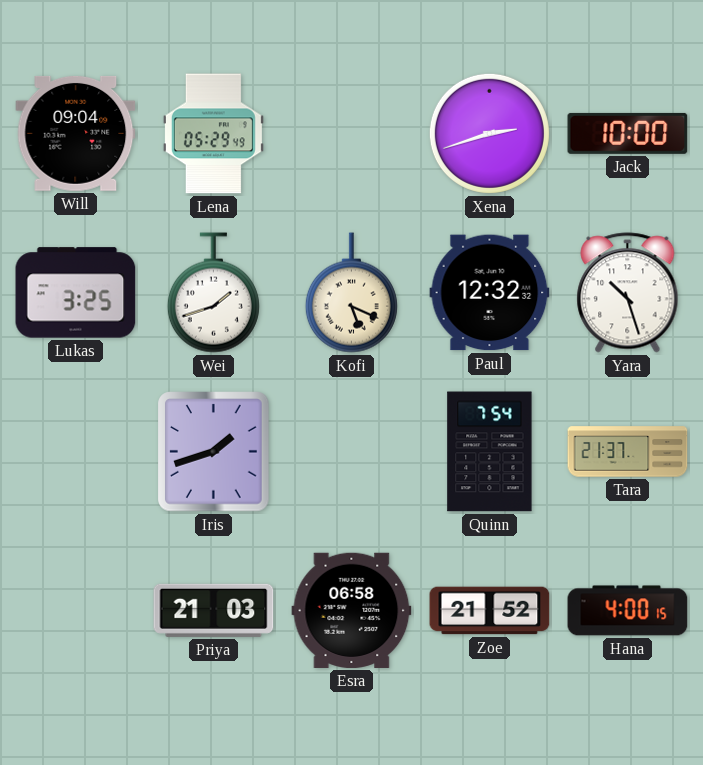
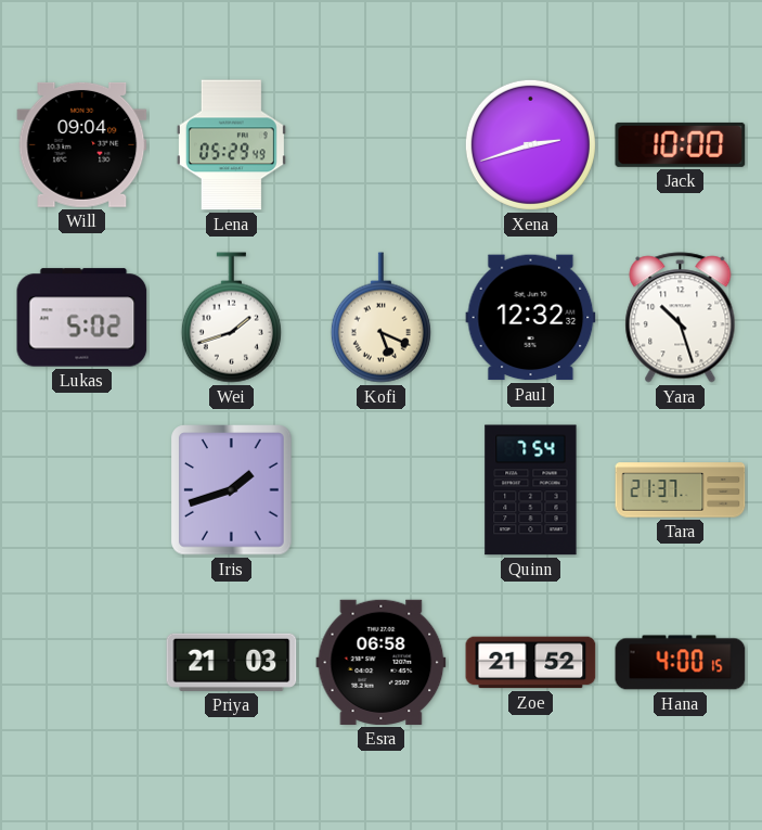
Lukas: 3:25 -> 5:02 (82, 318)
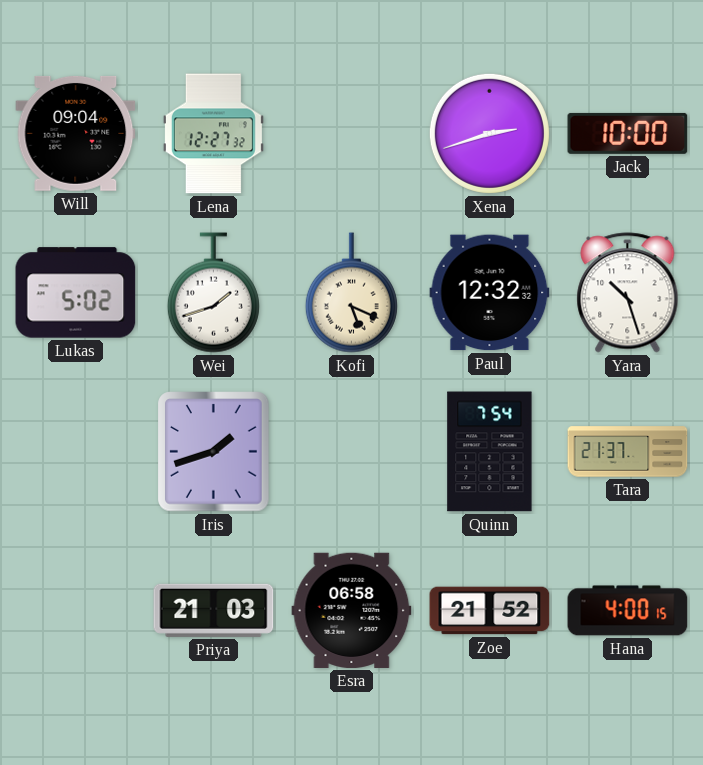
Lena: 05:29 -> 12:27 (213, 134)
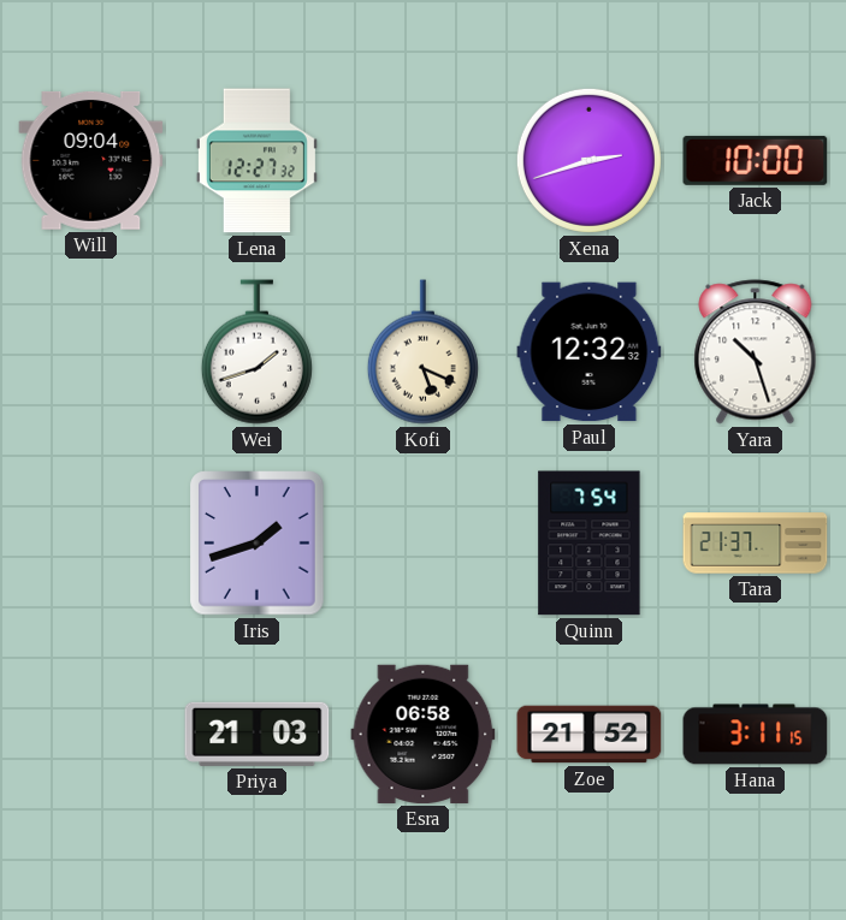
Lukas: 5:02 -> none (76, 293)
Hana: 4:00 -> 3:11 (756, 735)
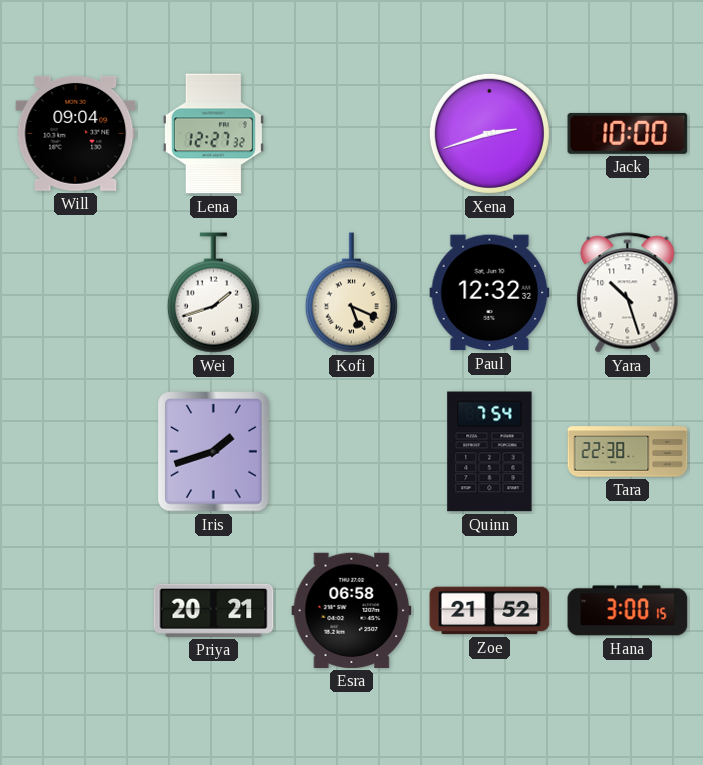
Tara: 21:37 -> 22:38 (628, 452)
Priya: 21:03 -> 20:21 (214, 610)
Hana: 3:11 -> 3:00 (628, 611)
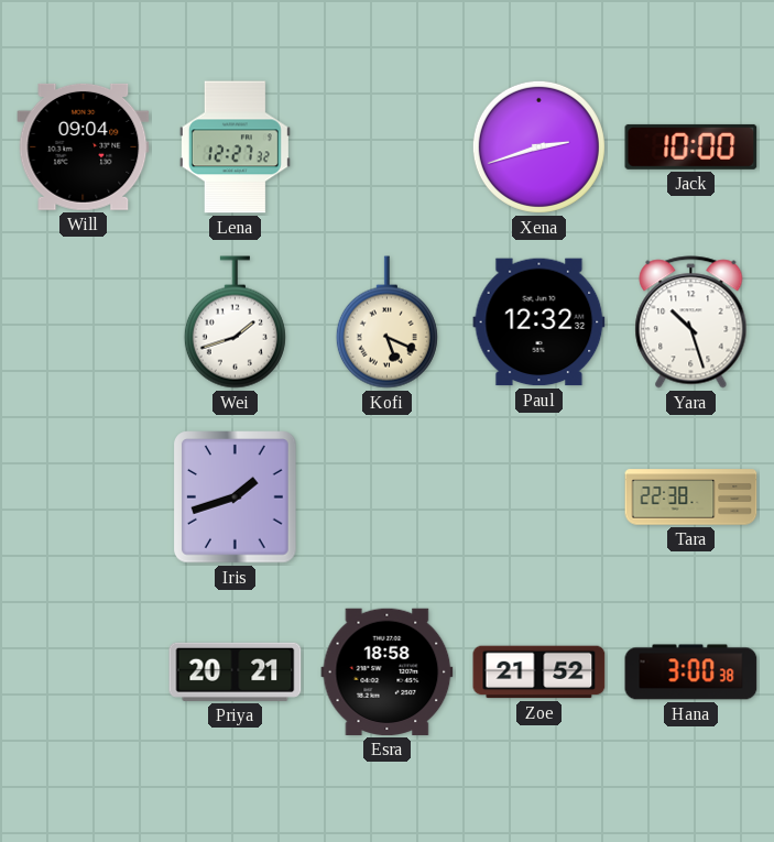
Quinn: 7:54 -> none (490, 452)
Esra: 06:58 -> 18:58 (388, 671)
Hana: 3:00:15 -> 3:00:38 (691, 672)
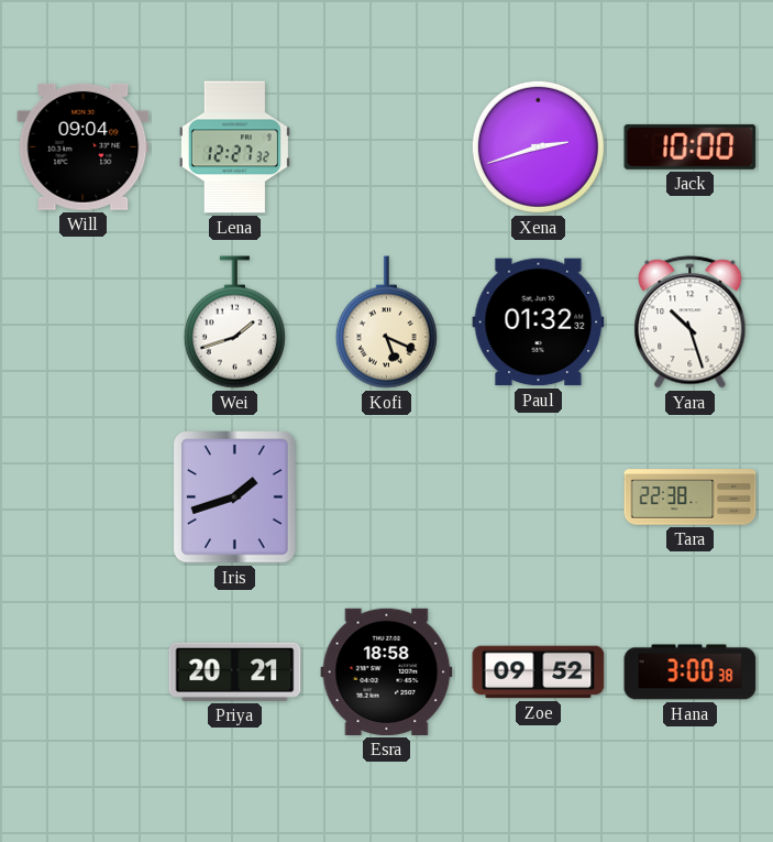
Paul: 12:32 -> 01:32 (539, 322)
Zoe: 21:52 -> 09:52 (539, 672)
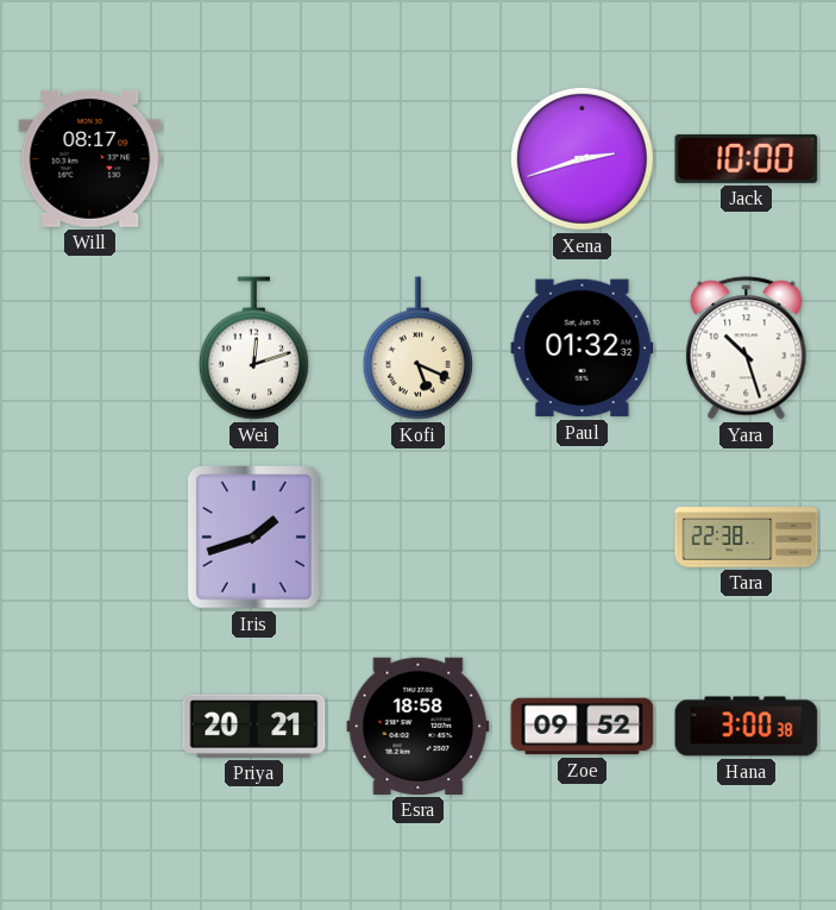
Will: 09:04 -> 08:17 (90, 158)
Lena: 12:27 -> none (234, 147)
Wei: 1:42 -> 12:12 (253, 349)
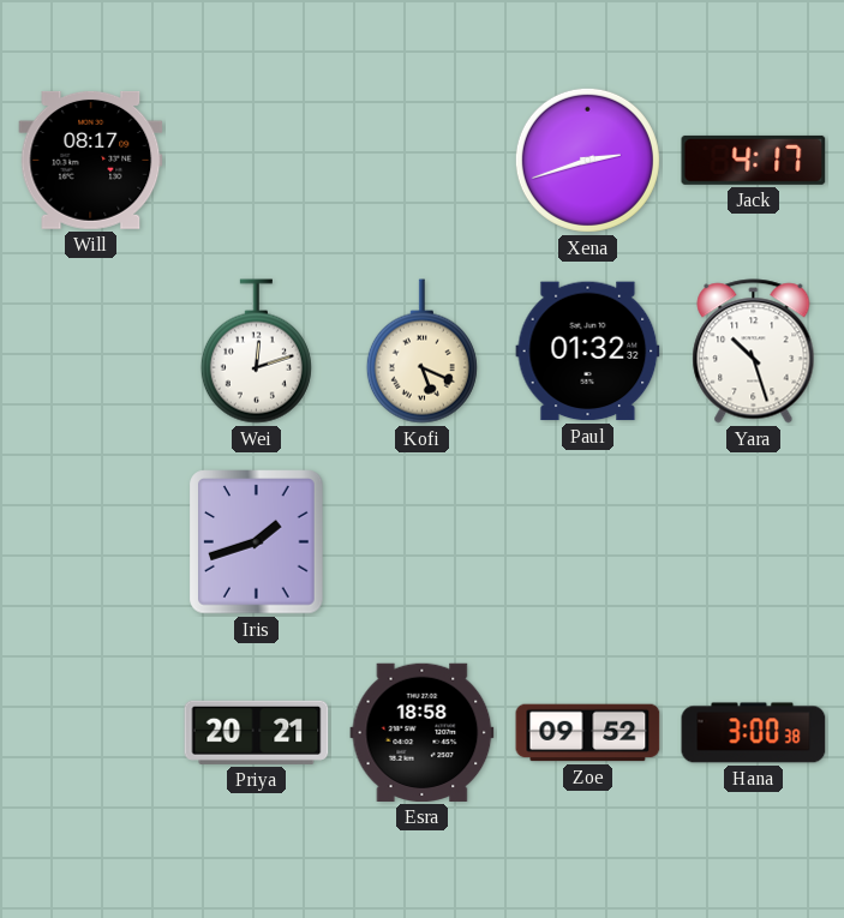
Jack: 10:00 -> 4:17 (754, 160)
Tara: 22:38 -> none (747, 538)
